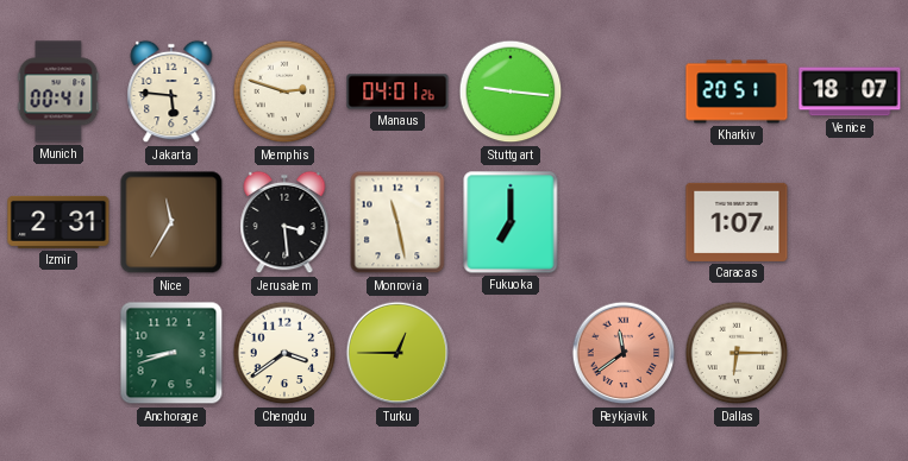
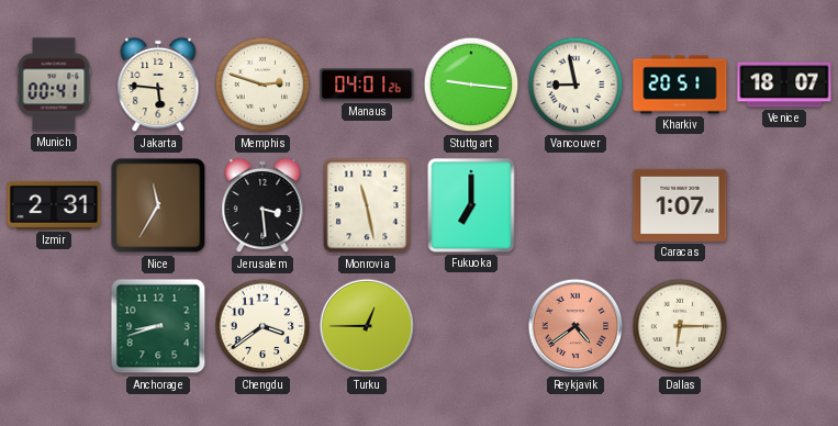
Vancouver: none -> 8:58 (576, 85)
Reykjavik: 11:39 -> 4:39 (576, 326)
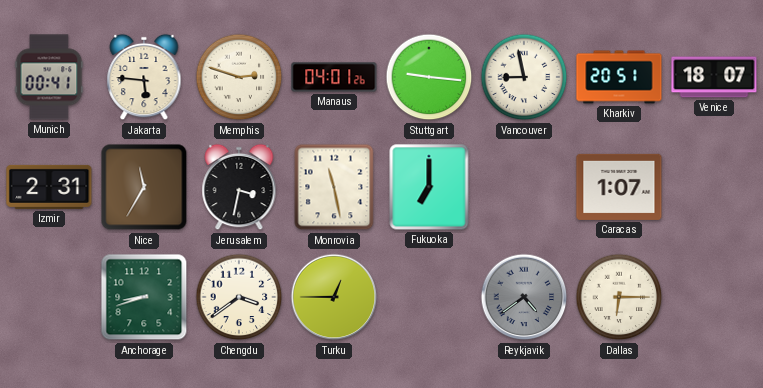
Jerusalem: 3:29 -> 3:32 (239, 187)
Reykjavik dial: salmon -> grey (524, 297)
